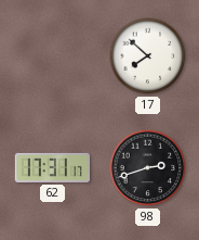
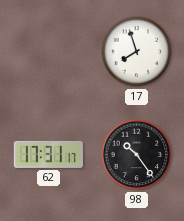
17: 7:52 -> 7:57 (137, 52)
98: 2:42 -> 10:24 (137, 155)
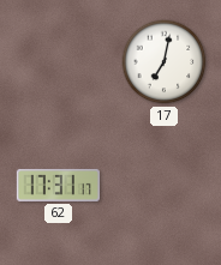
17: 7:57 -> 7:02 (165, 62)
98: 10:24 -> none (137, 155)
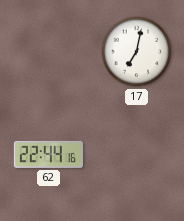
62: 17:31 -> 22:44 (48, 154)
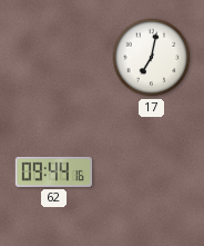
62: 22:44 -> 09:44 (53, 171)
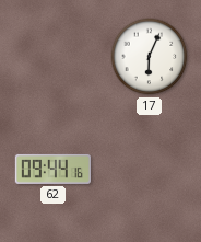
17: 7:02 -> 6:04 (150, 57)
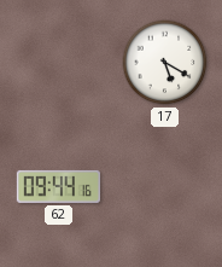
17: 6:04 -> 5:20 (165, 63)
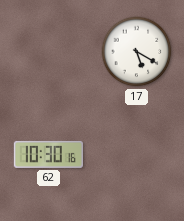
62: 09:44 -> 10:30 (48, 154)
